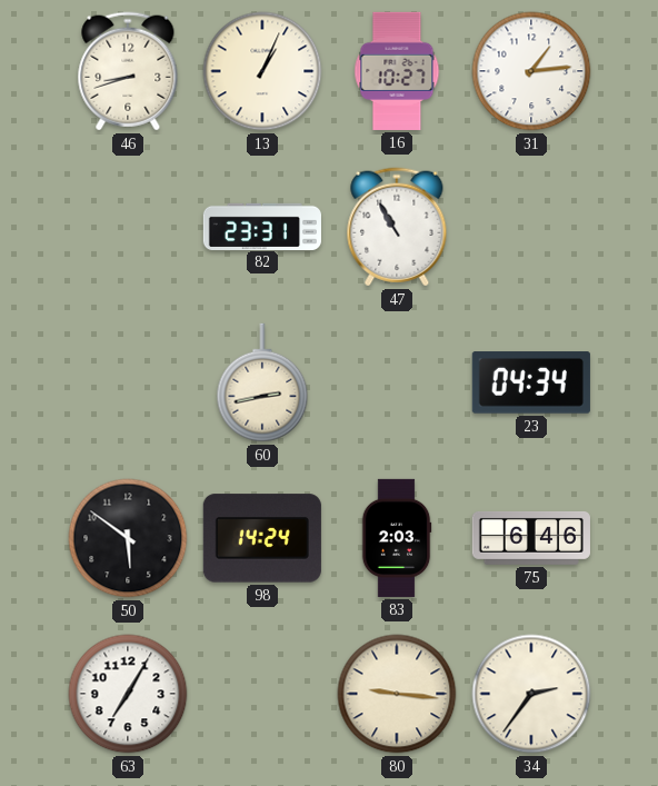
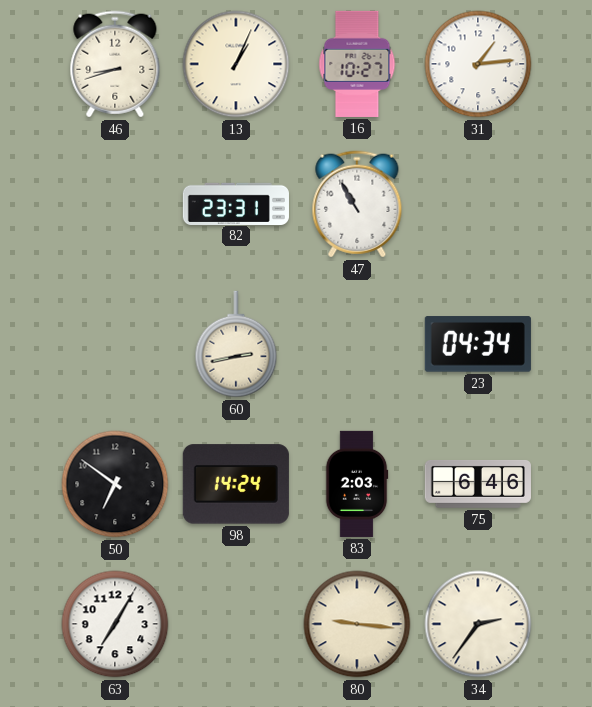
50: 5:51 -> 6:51 (115, 484)
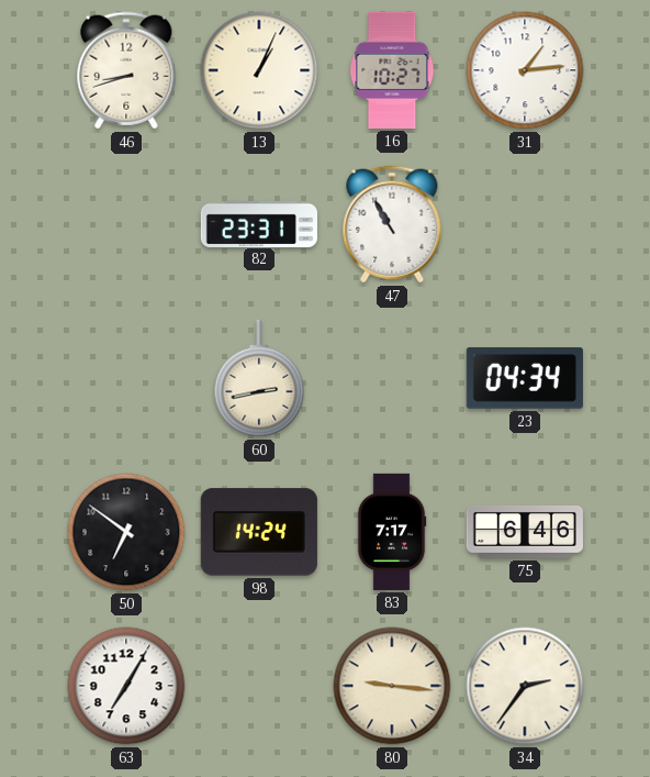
83: 2:03 -> 7:17 (392, 532)
